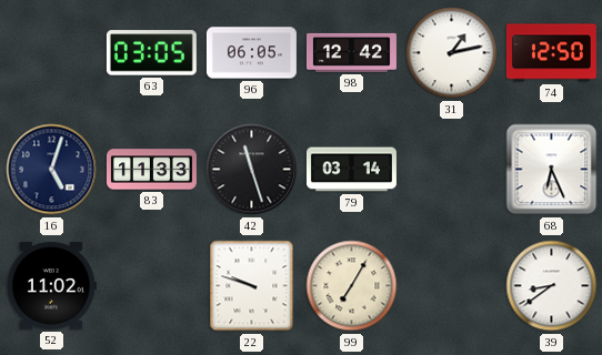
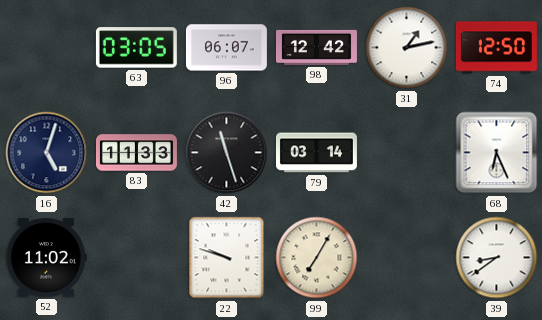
96: 06:05 -> 06:07 (226, 48)
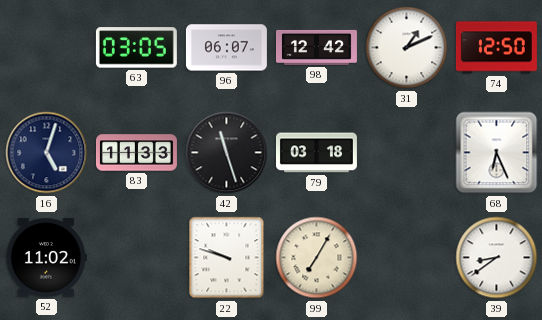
31: 1:13 -> 1:11 (407, 48)
79: 03:14 -> 03:18 (316, 153)
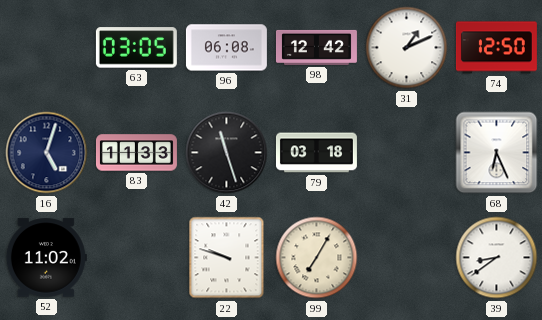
96: 06:07 -> 06:08 (226, 48)
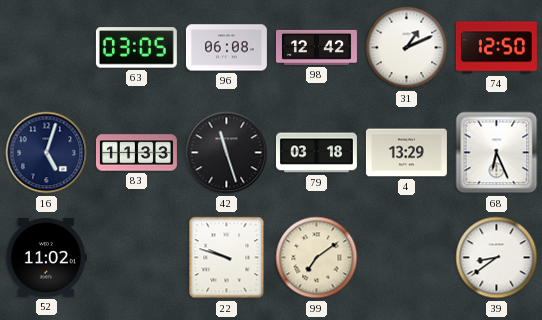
4: none -> 13:29 (406, 153)
99: 7:05 -> 7:09 (317, 258)
